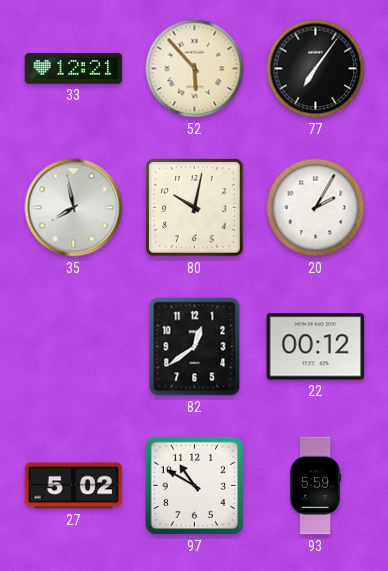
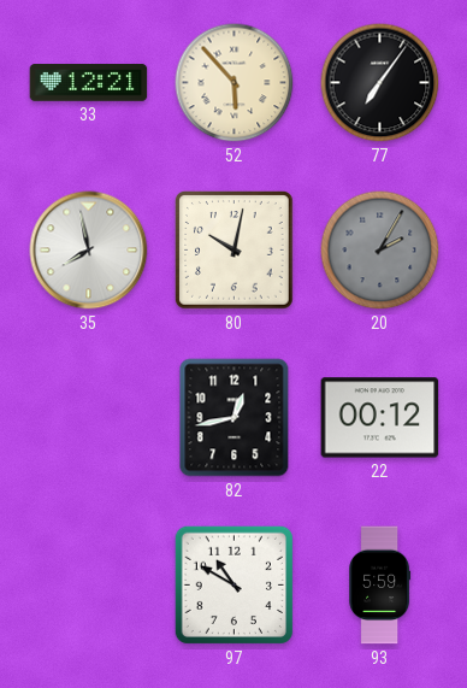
20 dial: white -> grey (380, 251)
82: 12:39 -> 12:43 (235, 418)
27: 5:02 -> none (74, 486)
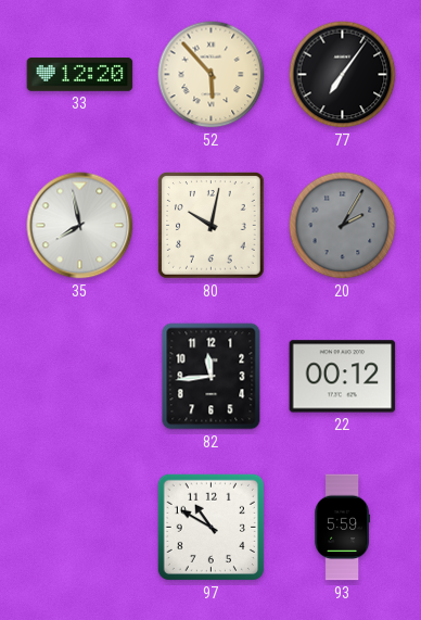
33: 12:21 -> 12:20 (80, 75)
82: 12:43 -> 11:44 (212, 377)
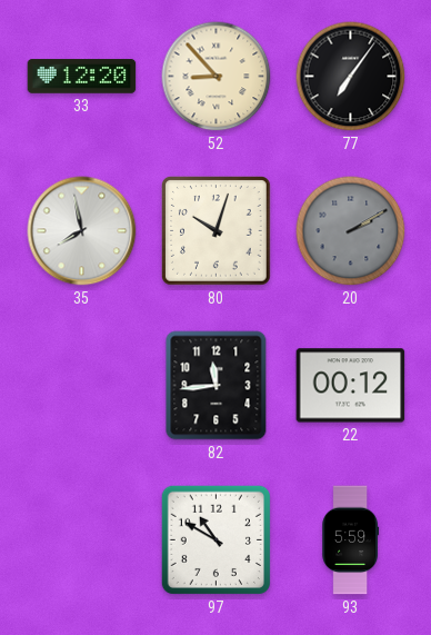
52: 5:53 -> 8:53 (217, 77)
80: 10:02 -> 10:03 (217, 231)
20: 2:05 -> 2:10 (351, 231)
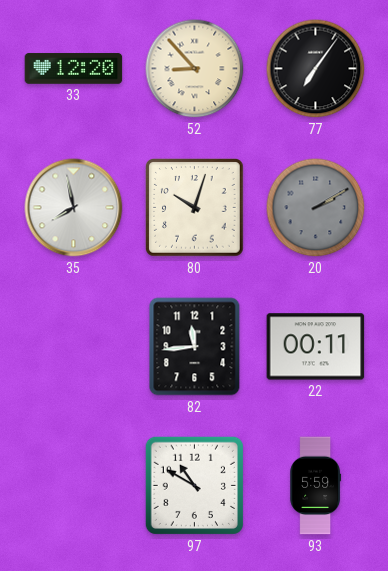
22: 00:12 -> 00:11 (316, 347)
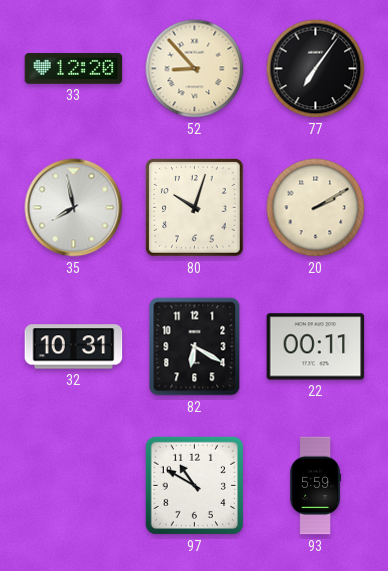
20 dial: grey -> cream (316, 208)
32: none -> 10:31 (74, 347)
82: 11:44 -> 6:20 (195, 347)
